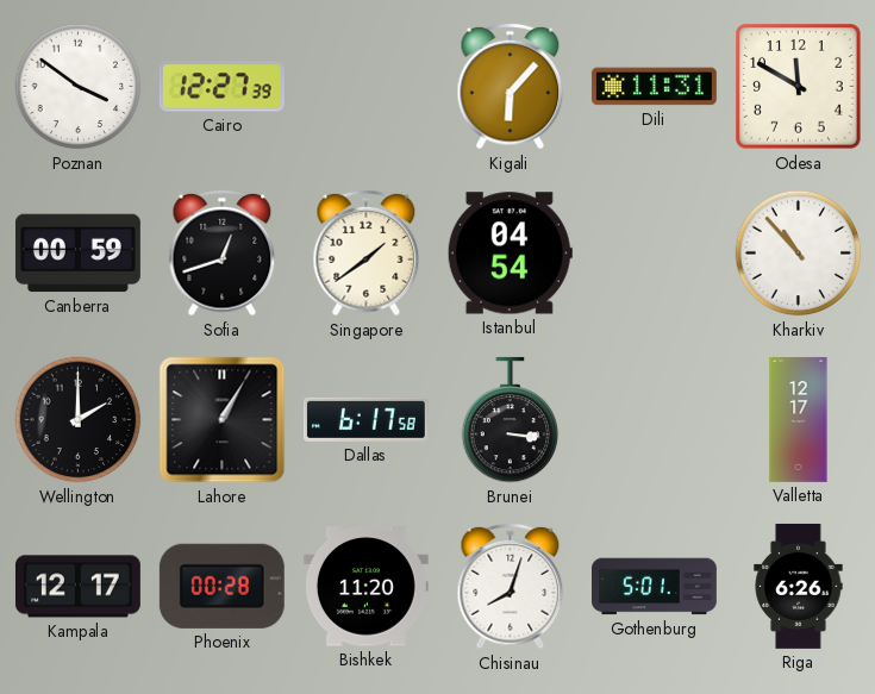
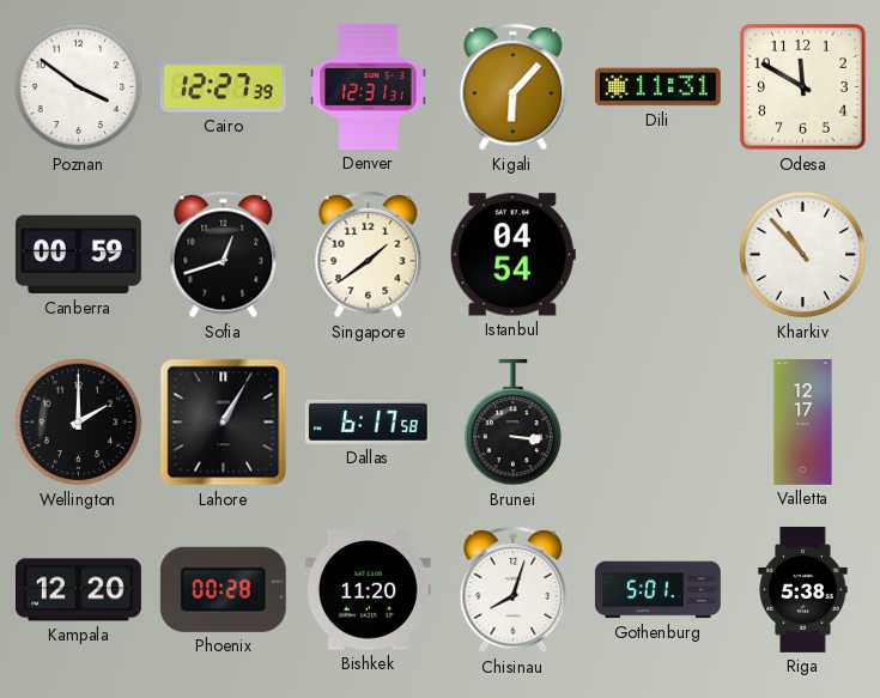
Denver: none -> 12:31 (369, 86)
Kampala: 12:17 -> 12:20 (78, 590)
Riga: 6:26 -> 5:38 (803, 589)
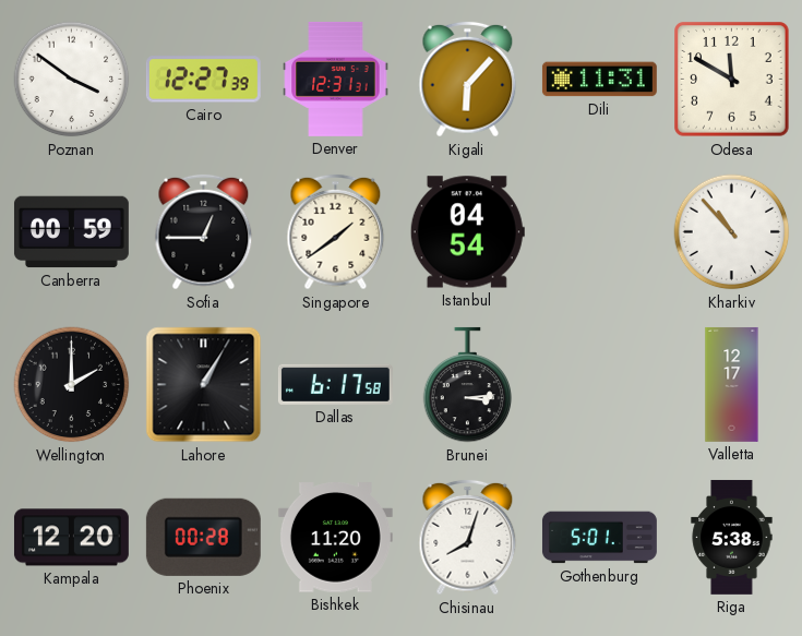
Sofia: 12:42 -> 12:45 (204, 232)
Brunei: 3:16 -> 3:14 (468, 385)
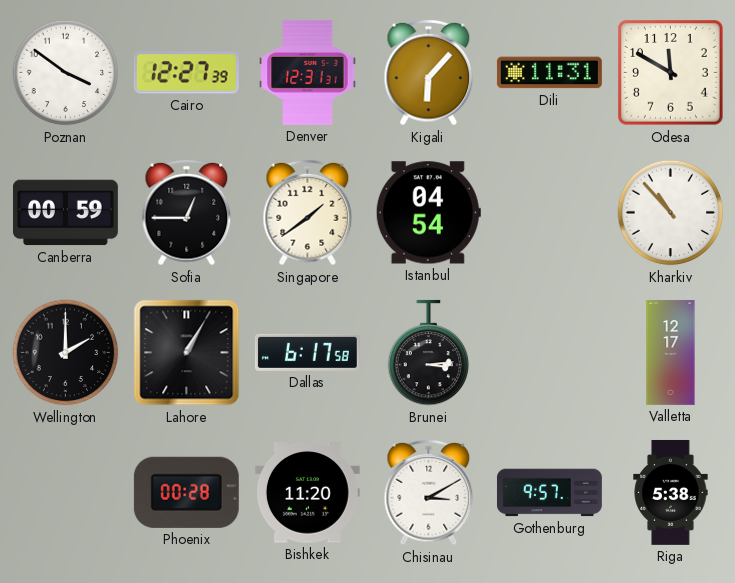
Kampala: 12:20 -> none (71, 538)
Chisinau: 8:03 -> 3:10 (429, 493)
Gothenburg: 5:01 -> 9:57 (549, 493)
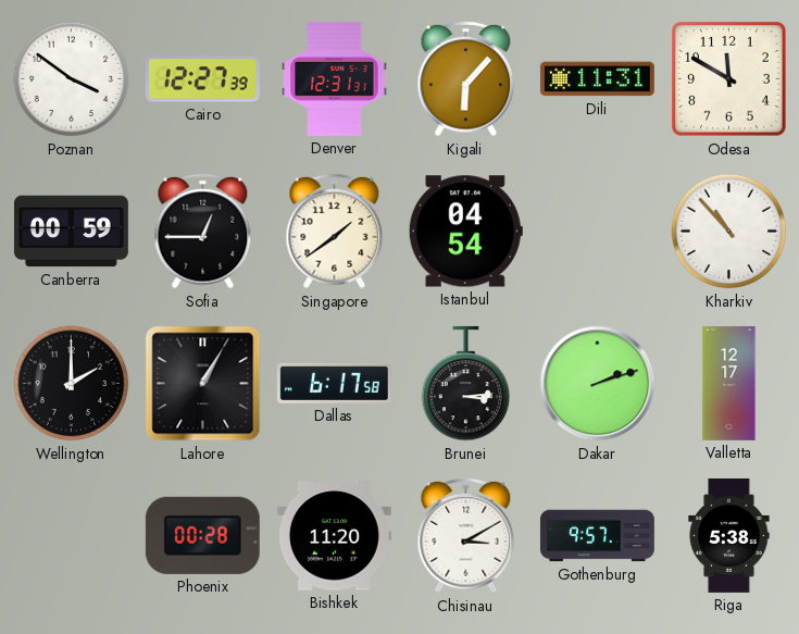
Dakar: none -> 2:12 (598, 384)
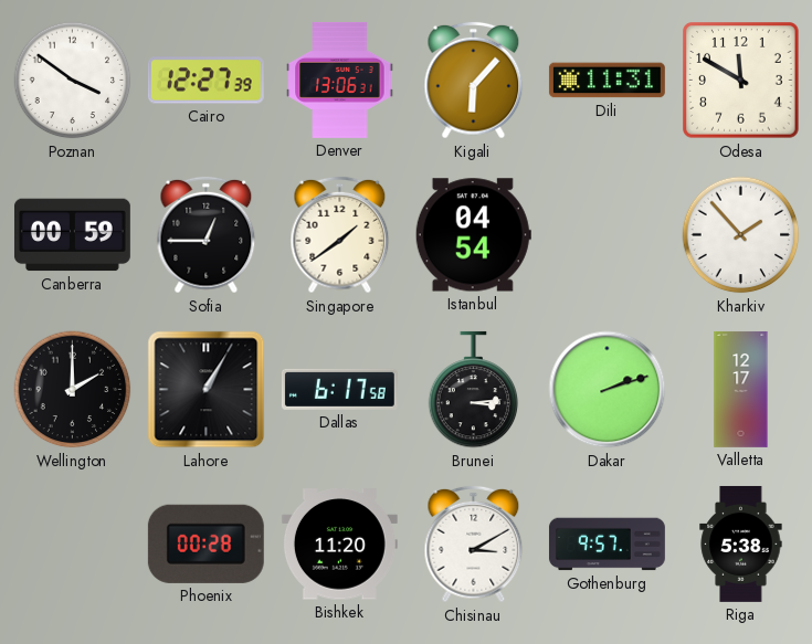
Denver: 12:31 -> 13:06 (340, 80)
Kharkiv: 10:53 -> 1:53 (741, 235)
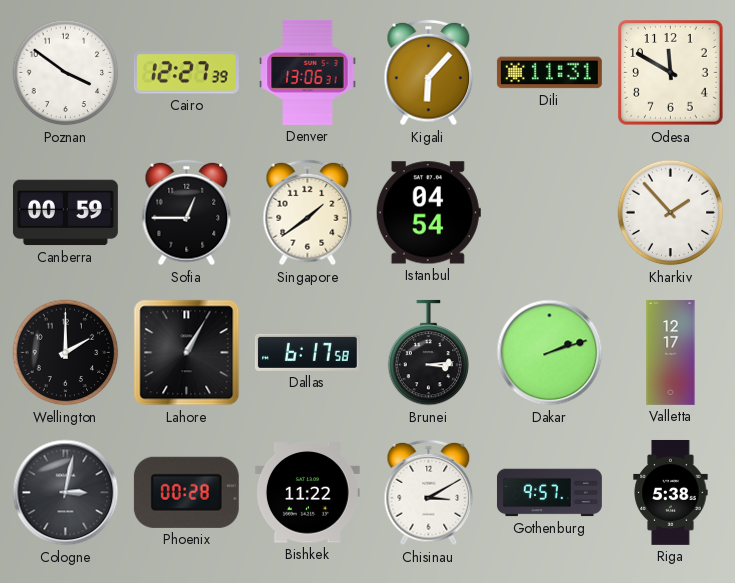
Cologne: none -> 3:02 (66, 493)
Bishkek: 11:20 -> 11:22 (307, 493)
